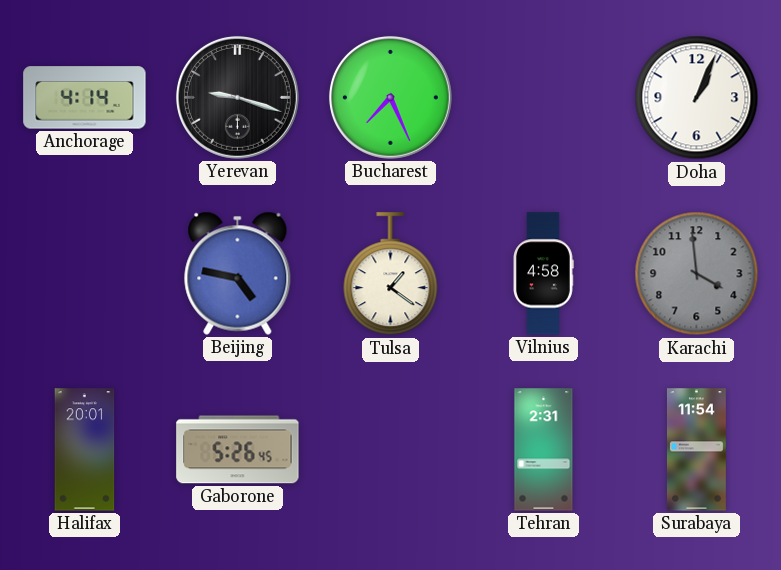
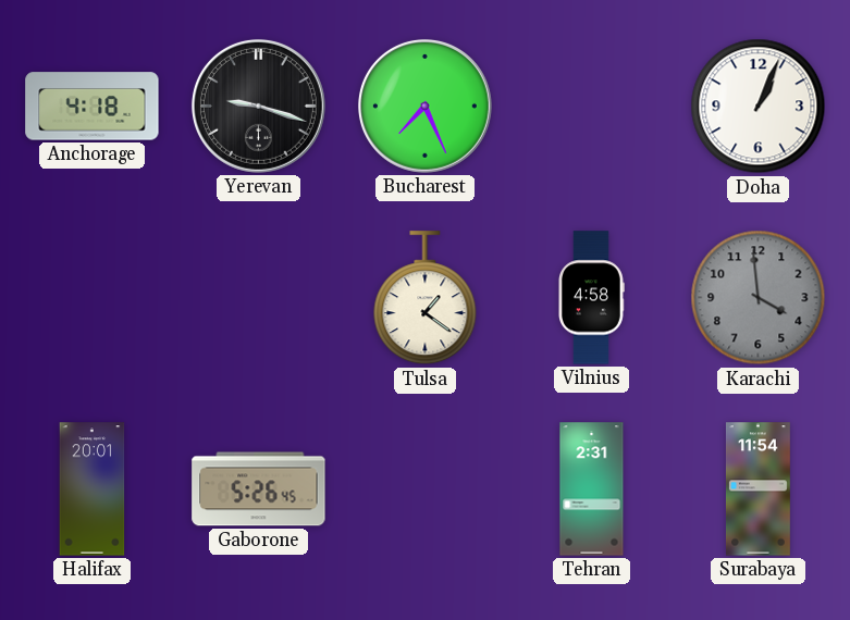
Anchorage: 4:14 -> 4:18 (93, 107)
Beijing: 4:47 -> none (238, 273)
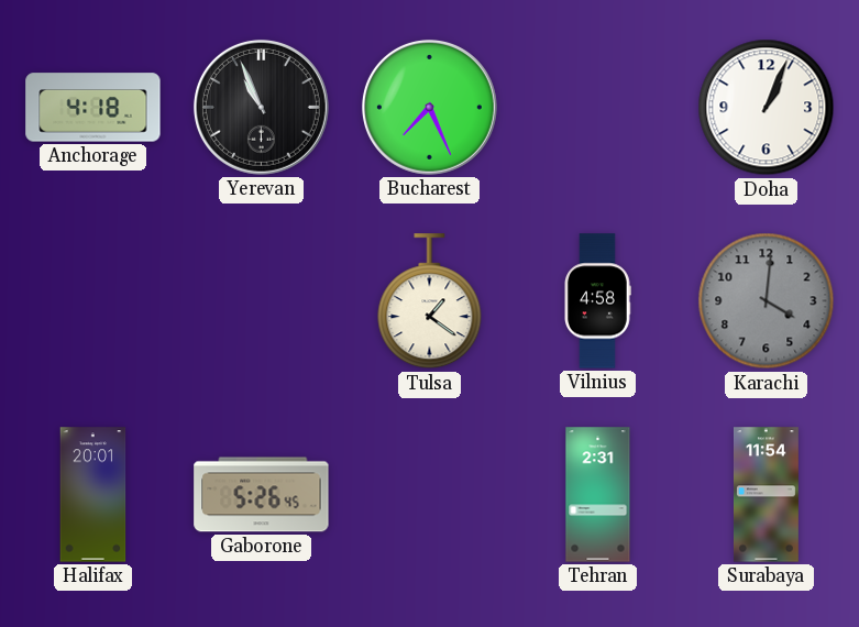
Yerevan: 9:18 -> 10:56 (261, 107)
Karachi: 3:59 -> 4:01 (767, 301)
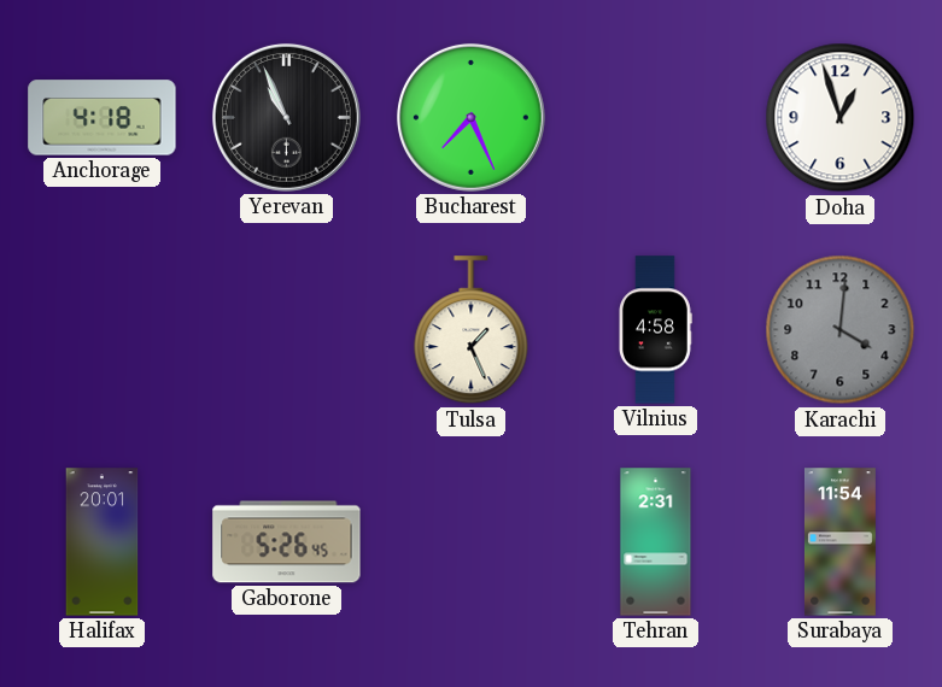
Doha: 1:04 -> 12:57 (841, 118)
Tulsa: 1:21 -> 1:26 (472, 330)
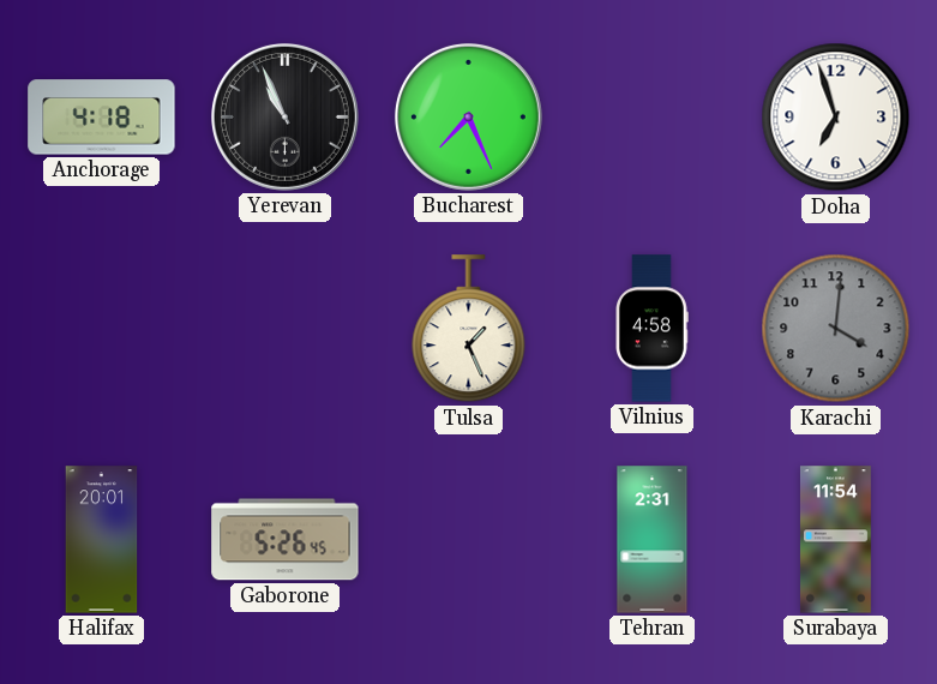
Doha: 12:57 -> 6:57 (836, 118)
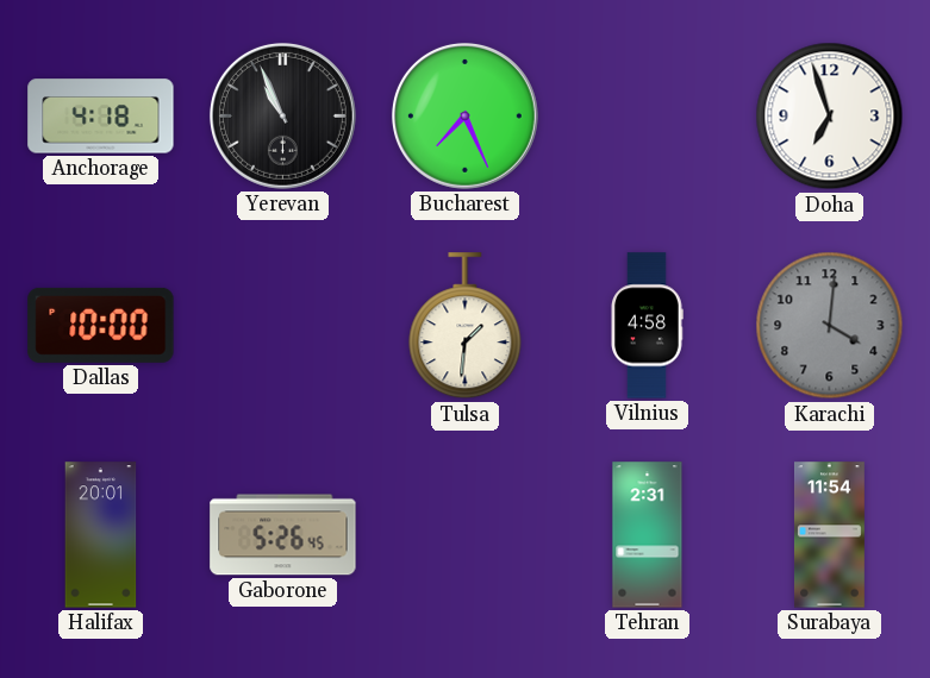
Dallas: none -> 10:00 (101, 325)
Tulsa: 1:26 -> 1:31 (466, 326)
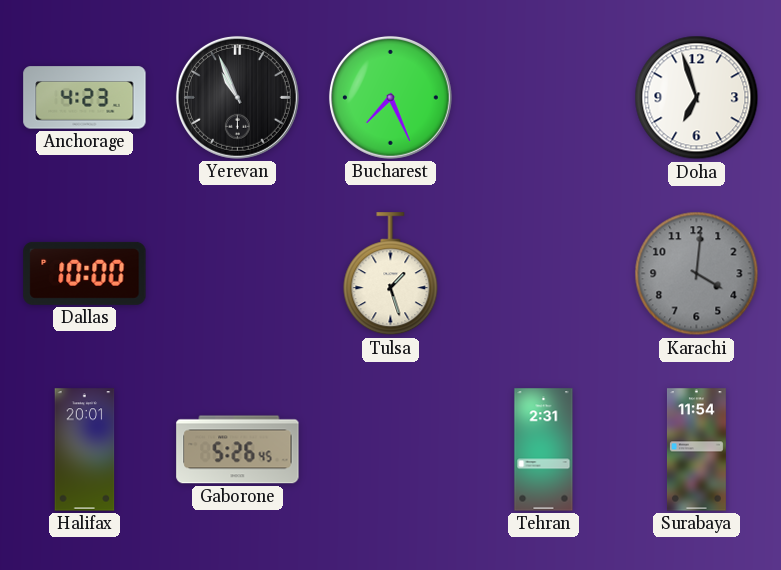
Anchorage: 4:18 -> 4:23 (85, 98)
Tulsa: 1:31 -> 1:27 (391, 274)
Vilnius: 4:58 -> none (647, 326)
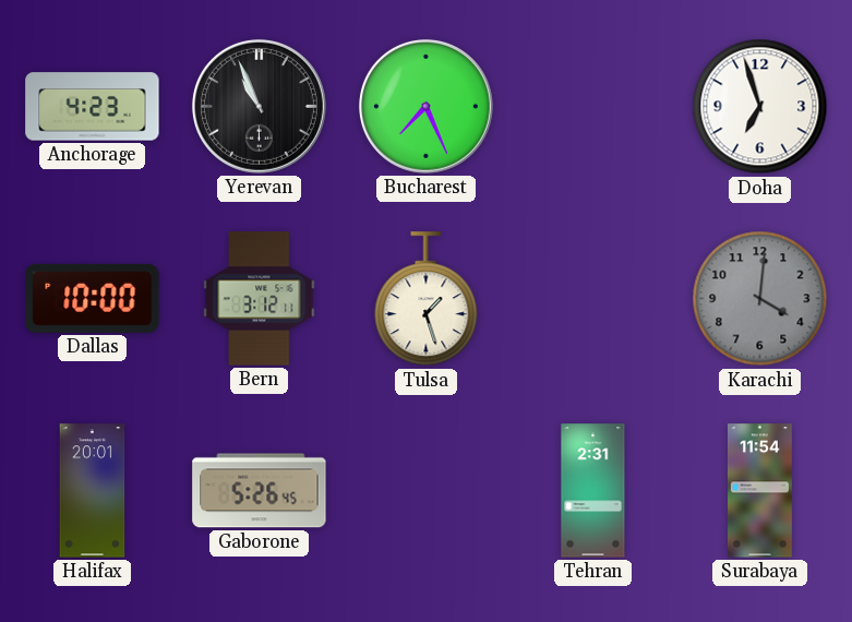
Bern: none -> 3:12 (260, 299)
